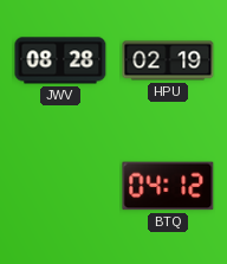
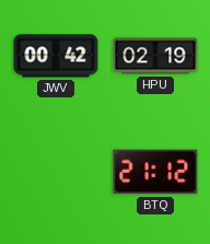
JWV: 08:28 -> 00:42 (56, 56)
BTQ: 04:12 -> 21:12 (155, 172)
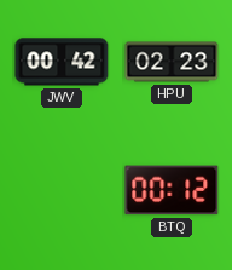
HPU: 02:19 -> 02:23 (172, 62)
BTQ: 21:12 -> 00:12 (172, 190)
